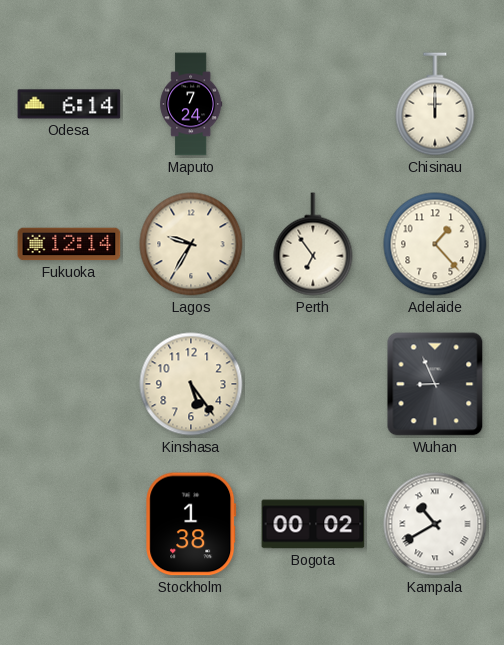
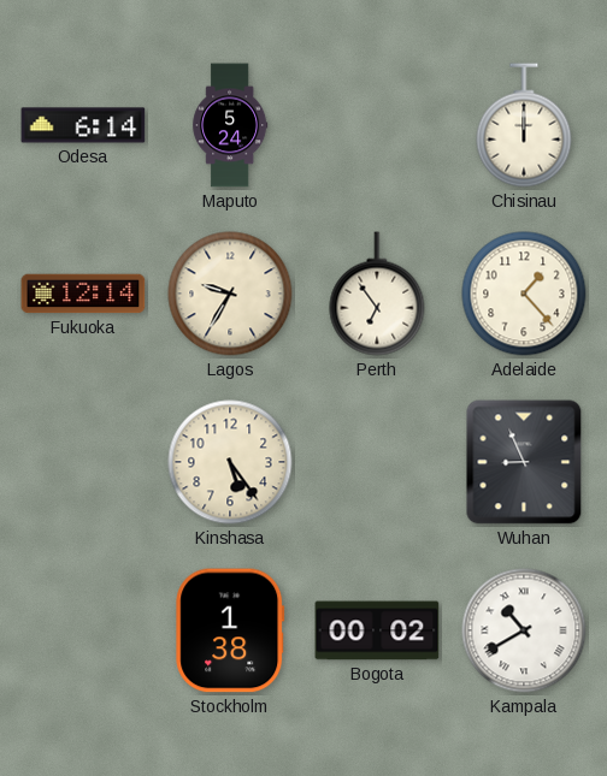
Maputo: 7:24 -> 5:24 (230, 125)
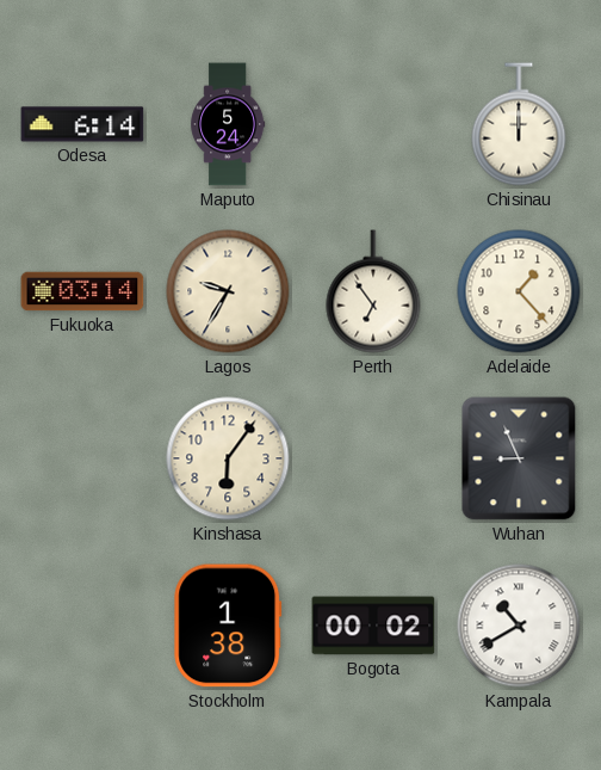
Fukuoka: 12:14 -> 03:14 (82, 291)
Kinshasa: 5:24 -> 6:06 (228, 458)
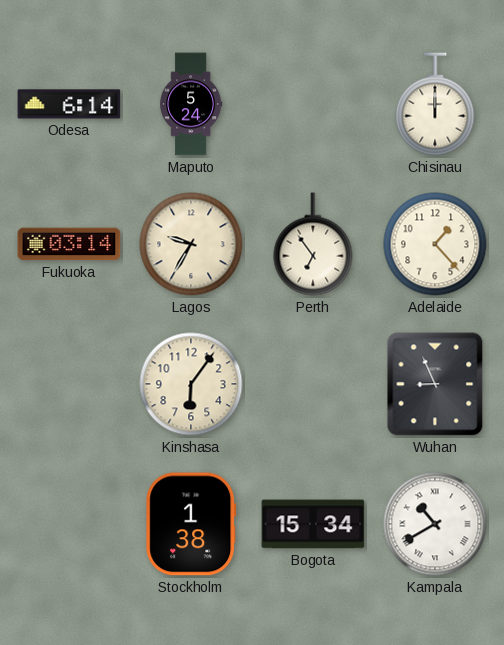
Bogota: 00:02 -> 15:34 (313, 524)
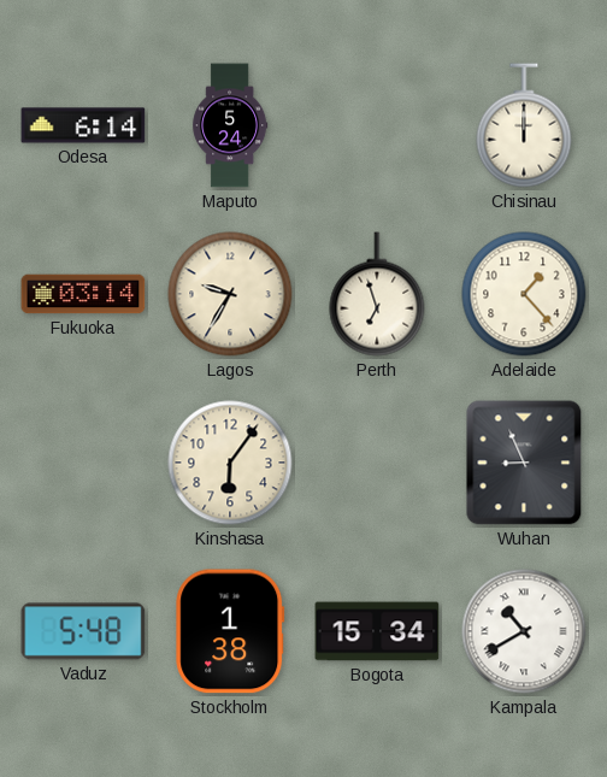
Perth: 6:54 -> 6:57 (377, 294)
Vaduz: none -> 5:48 (83, 631)
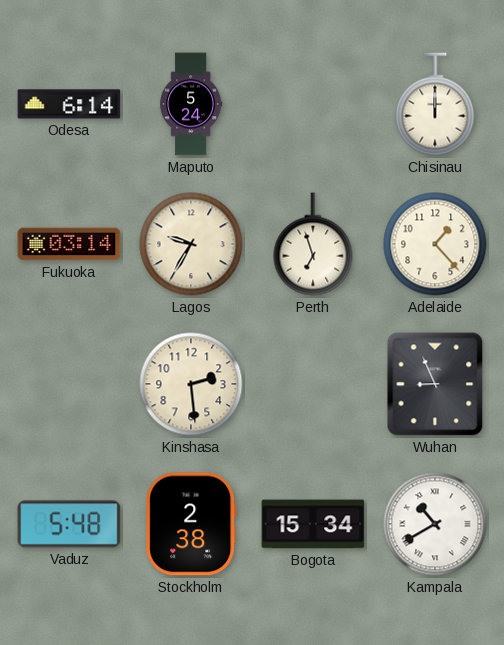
Kinshasa: 6:06 -> 2:29 (191, 384)
Stockholm: 1:38 -> 2:38 (191, 524)
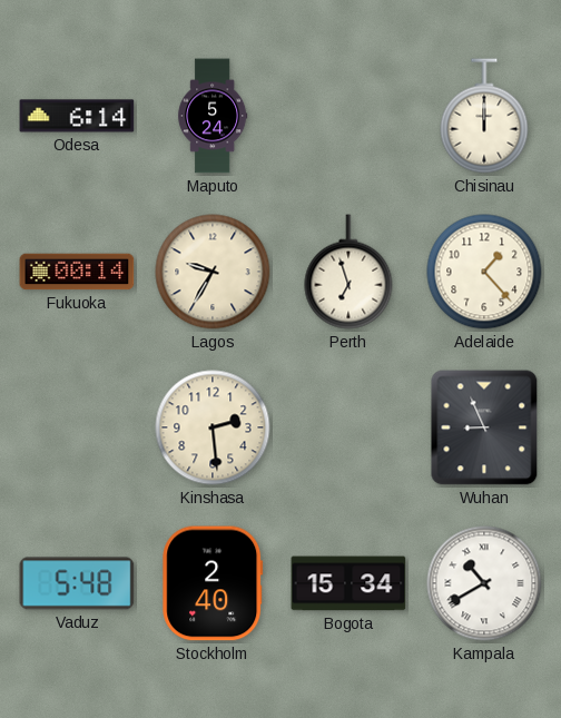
Fukuoka: 03:14 -> 00:14 (77, 272)
Stockholm: 2:38 -> 2:40 (213, 583)
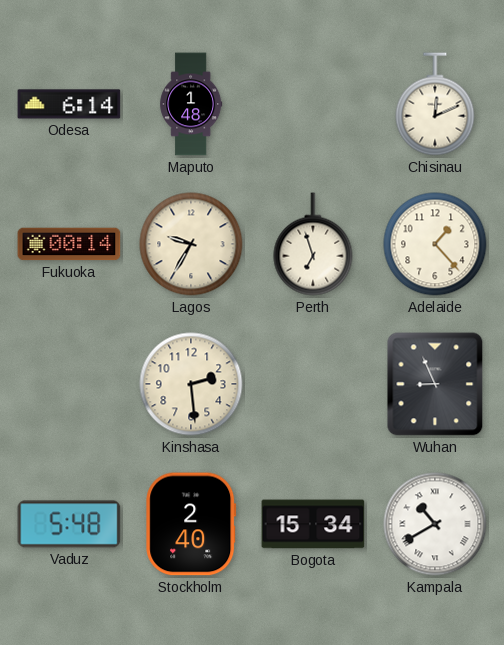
Maputo: 5:24 -> 1:48 (191, 104)
Chisinau: 12:00 -> 12:11 (435, 104)
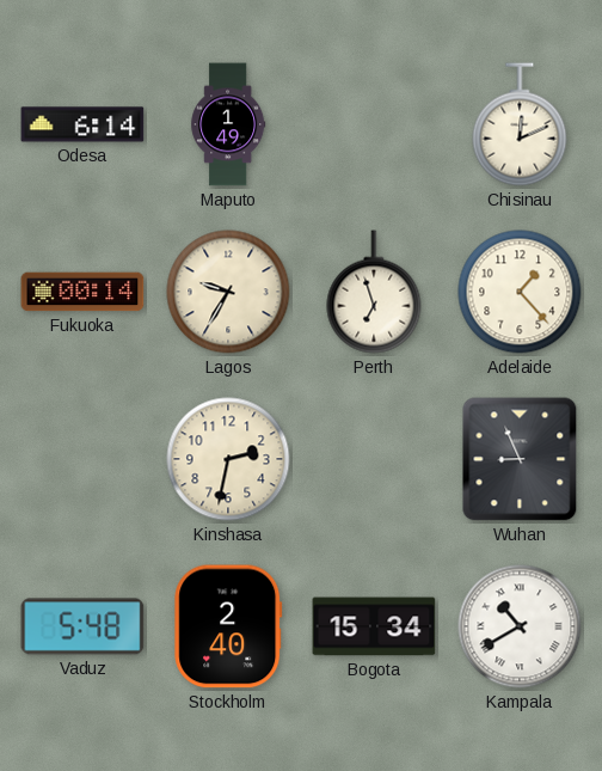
Maputo: 1:48 -> 1:49 (228, 124)
Kinshasa: 2:29 -> 2:32 (228, 459)
